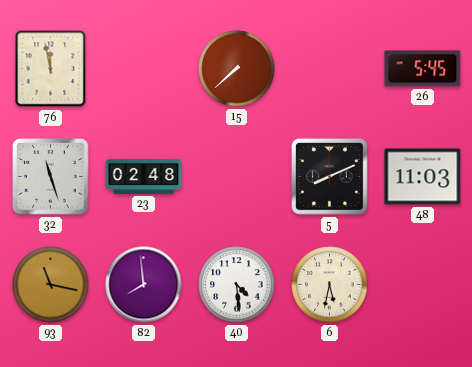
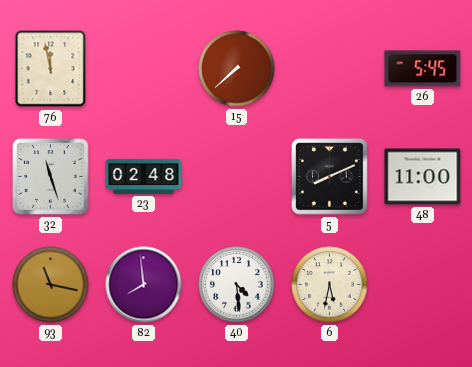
48: 11:03 -> 11:00 (423, 177)
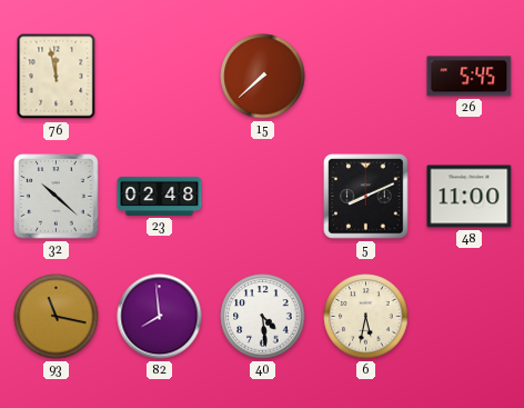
32: 11:27 -> 10:22 (57, 197)
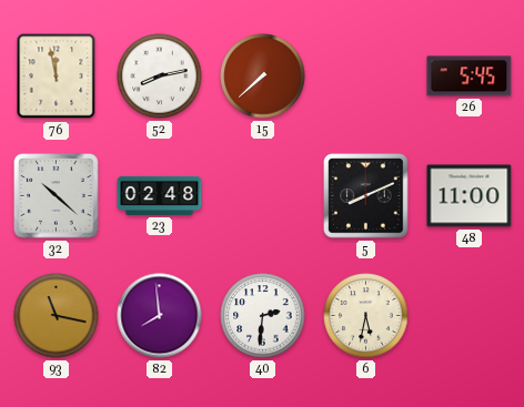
52: none -> 8:13 (160, 77)
40: 4:29 -> 2:31 (263, 316)
